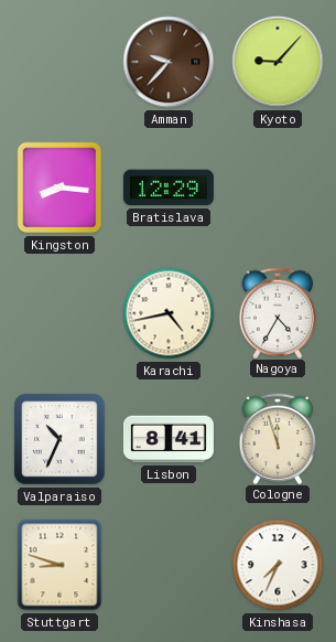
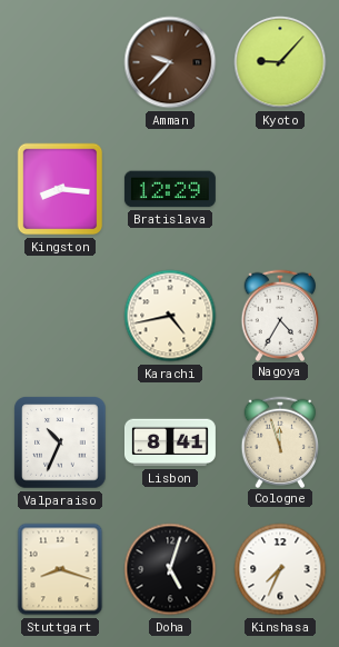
Stuttgart: 8:48 -> 8:18 (60, 569)
Doha: none -> 5:03 (170, 569)
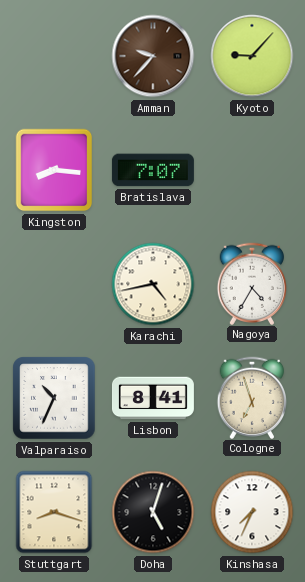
Bratislava: 12:29 -> 7:07 (153, 170)
Cologne: 11:57 -> 6:57 (252, 397)
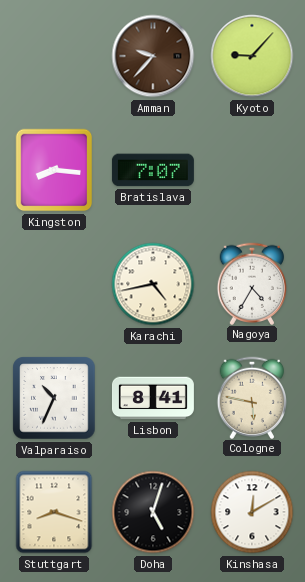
Cologne: 6:57 -> 5:47 (252, 397)
Kinshasa: 7:34 -> 12:10 (252, 512)
